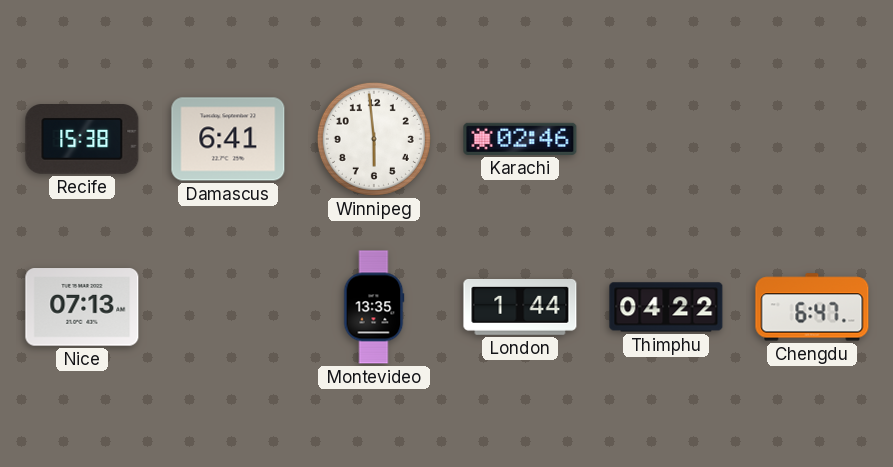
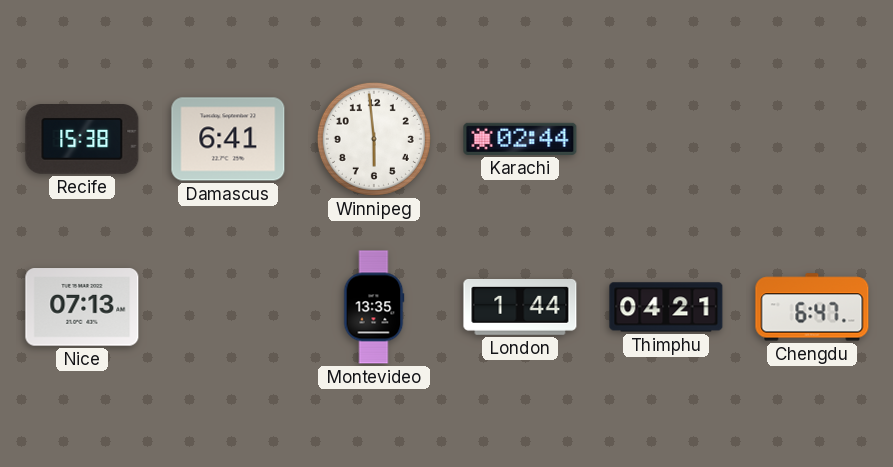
Karachi: 02:46 -> 02:44 (520, 139)
Thimphu: 04:22 -> 04:21 (666, 307)
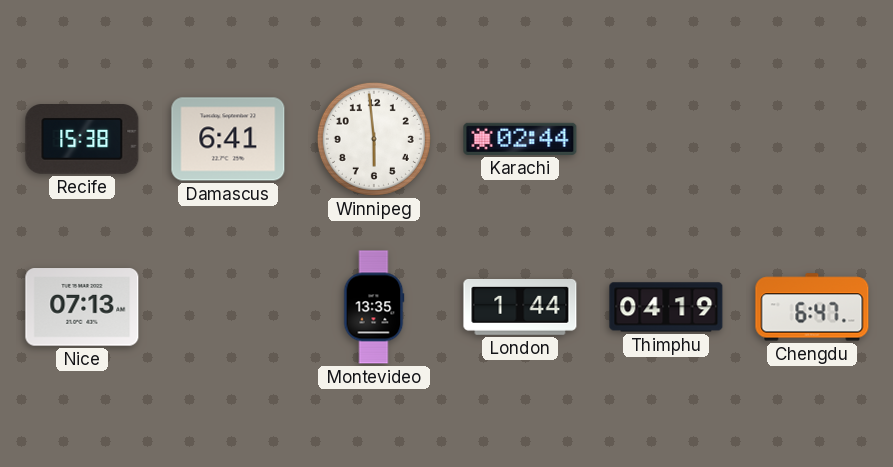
Thimphu: 04:21 -> 04:19 (666, 307)
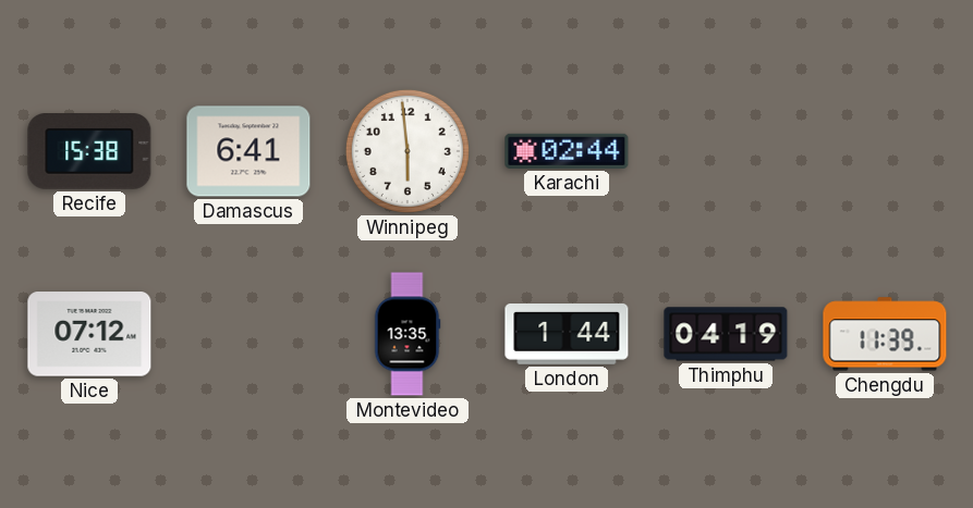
Nice: 07:13 -> 07:12 (89, 334)
Chengdu: 6:47 -> 11:39 (885, 334)
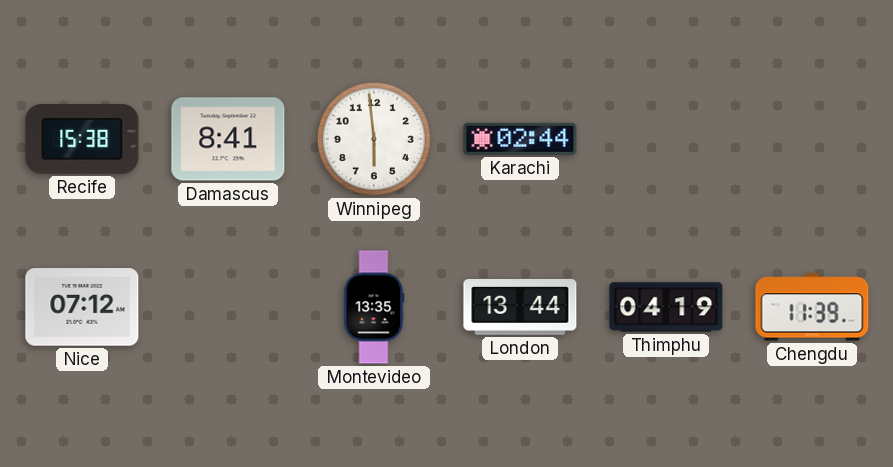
Damascus: 6:41 -> 8:41 (228, 139)
London: 1:44 -> 13:44 (520, 308)
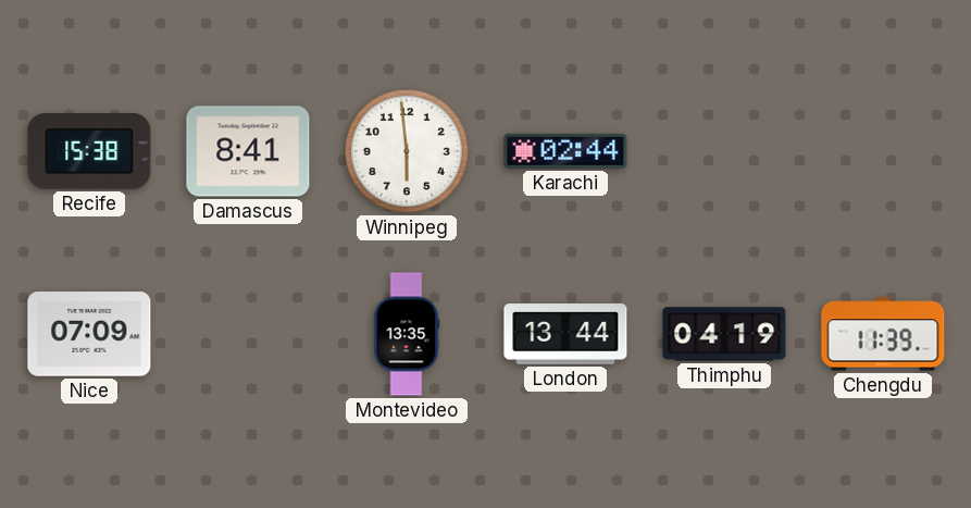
Nice: 07:12 -> 07:09 (89, 334)
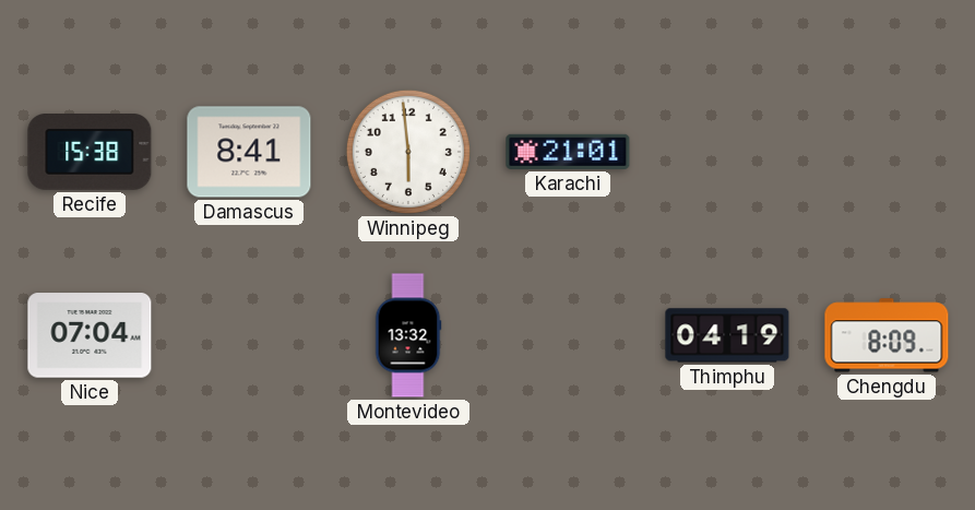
Karachi: 02:44 -> 21:01 (568, 152)
Nice: 07:09 -> 07:04 (90, 335)
Montevideo: 13:35 -> 13:32 (408, 335)
London: 13:44 -> none (565, 335)
Chengdu: 11:39 -> 8:09 (887, 335)
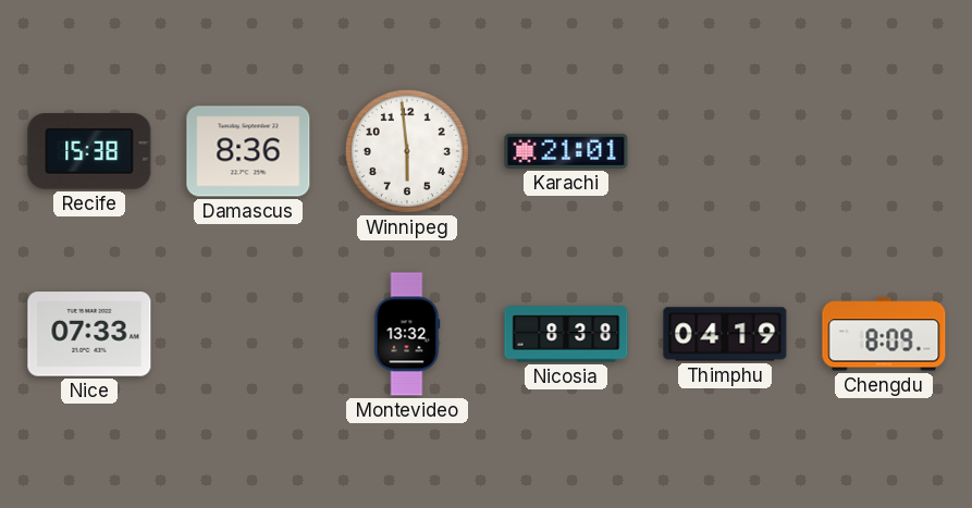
Damascus: 8:41 -> 8:36 (248, 151)
Nice: 07:04 -> 07:33 (89, 334)
Nicosia: none -> 8:38 (566, 334)
